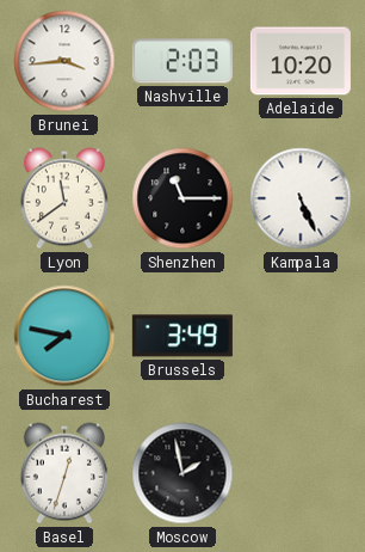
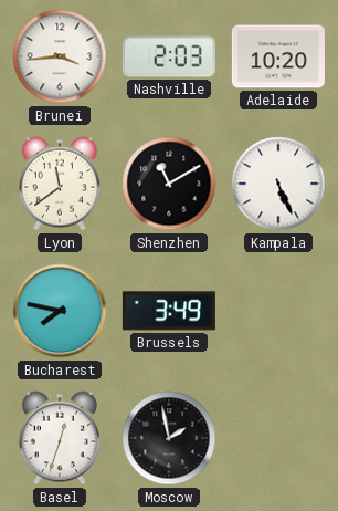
Shenzhen: 11:15 -> 11:10 (169, 184)
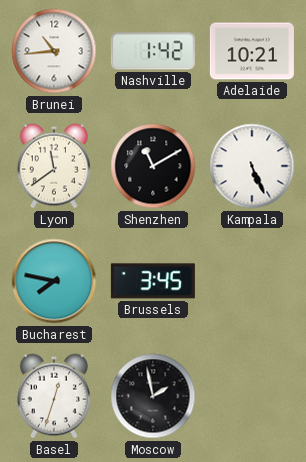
Brunei: 3:44 -> 10:44 (54, 51)
Nashville: 2:03 -> 1:42 (153, 51)
Adelaide: 10:20 -> 10:21 (252, 51)
Brussels: 3:49 -> 3:45 (153, 281)
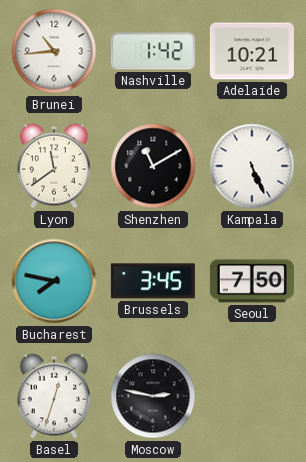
Seoul: none -> 7:50 (252, 281)
Moscow: 1:58 -> 2:47 (153, 396)
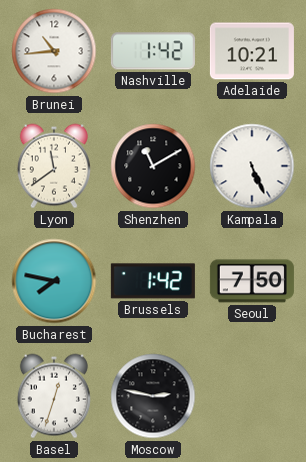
Brussels: 3:45 -> 1:42 (153, 281)
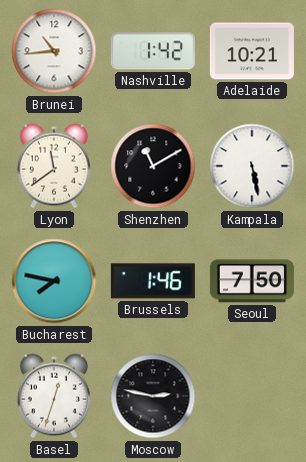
Kampala: 5:26 -> 5:28 (252, 166)
Brussels: 1:42 -> 1:46 (153, 281)
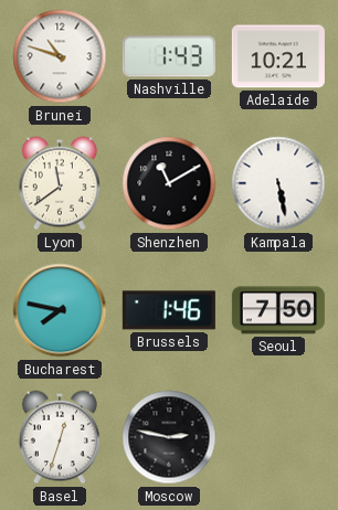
Brunei: 10:44 -> 10:48 (60, 56)
Nashville: 1:42 -> 1:43 (169, 56)
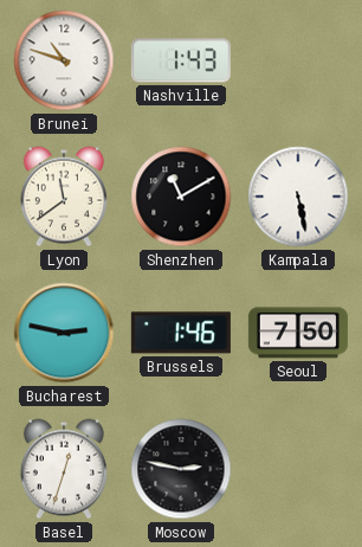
Adelaide: 10:21 -> none (278, 56)
Bucharest: 7:47 -> 2:47 (64, 333)
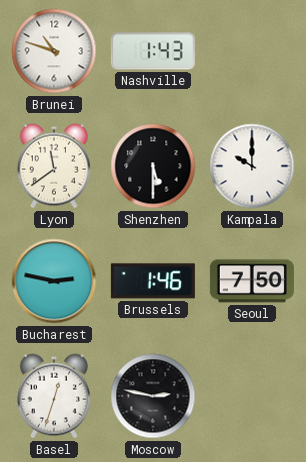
Shenzhen: 11:10 -> 5:30 (153, 166)
Kampala: 5:28 -> 10:00 (252, 166)
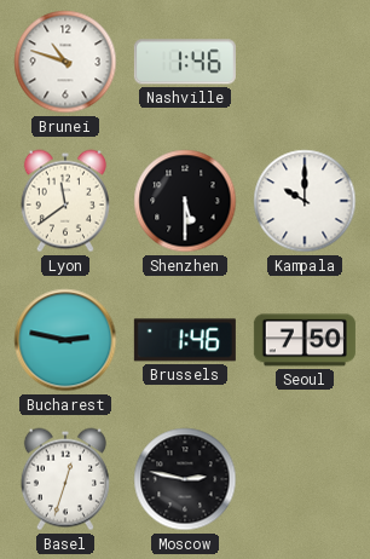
Nashville: 1:43 -> 1:46 (185, 62)
